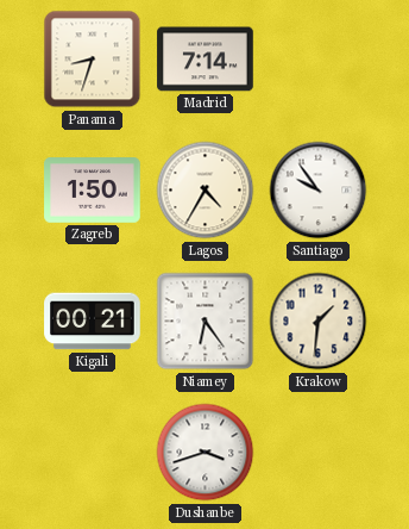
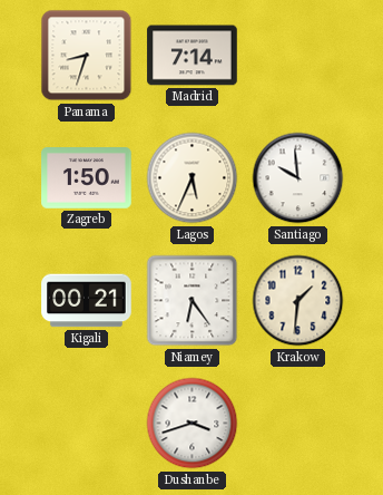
Lagos: 4:35 -> 5:34 (193, 178)
Santiago: 9:54 -> 9:59 (298, 178)
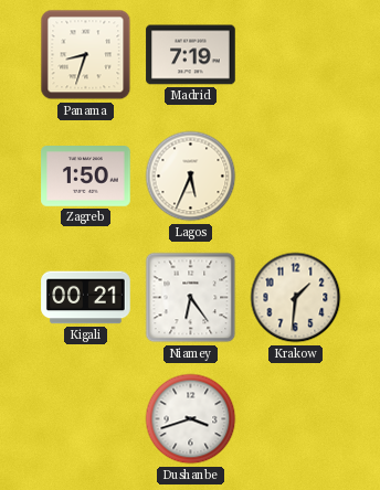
Madrid: 7:14 -> 7:19 (191, 55)
Santiago: 9:59 -> none (298, 178)
